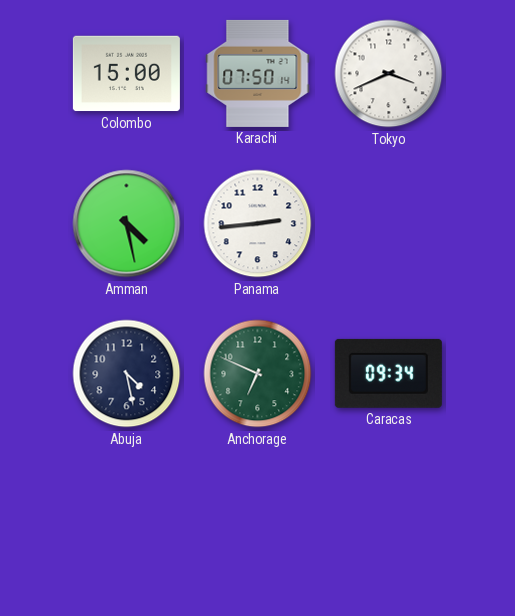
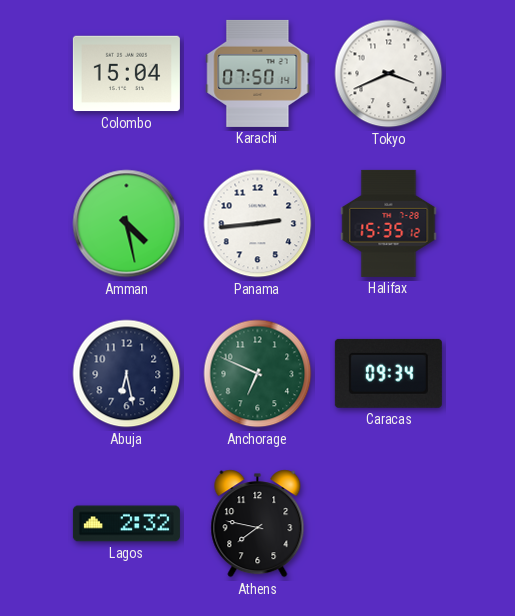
Colombo: 15:00 -> 15:04 (126, 74)
Halifax: none -> 15:35 (389, 223)
Abuja: 4:28 -> 6:28 (127, 374)
Lagos: none -> 2:32 (126, 524)
Athens: none -> 7:47 (258, 524)
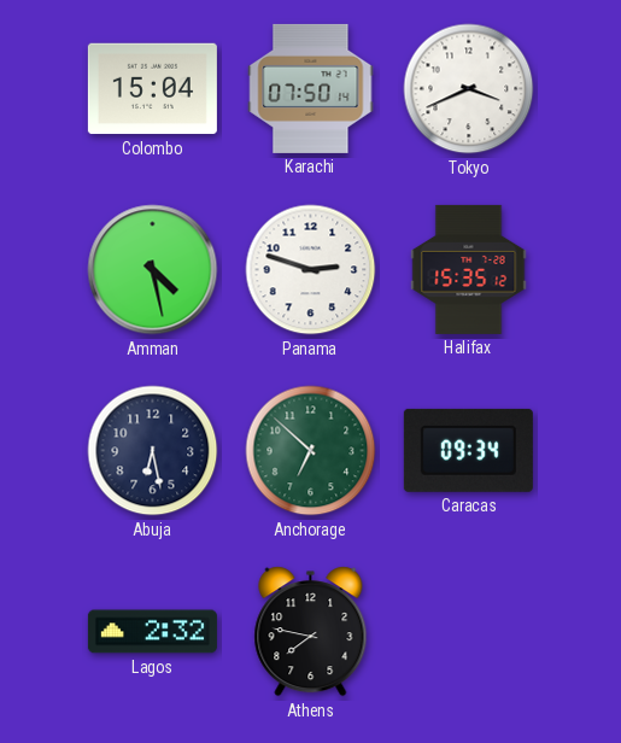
Panama: 2:44 -> 2:48 (311, 270)
Anchorage: 6:49 -> 6:52 (311, 451)
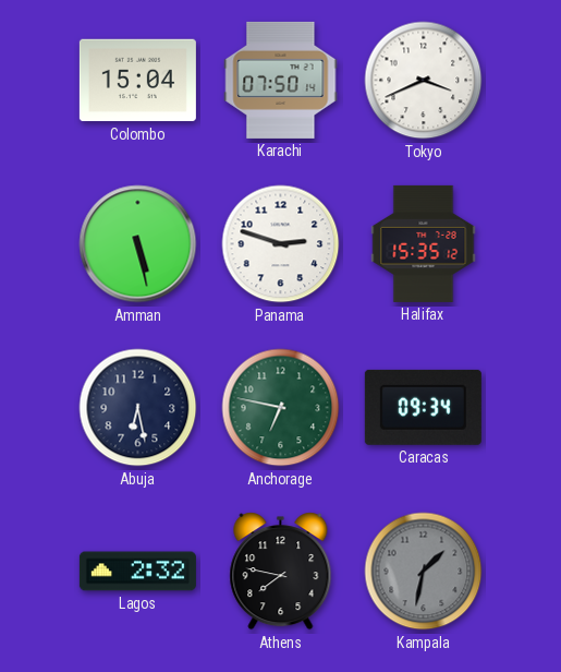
Amman: 4:28 -> 5:28 (138, 244)
Anchorage: 6:52 -> 6:47 (281, 408)
Kampala: none -> 1:32 (424, 572)
